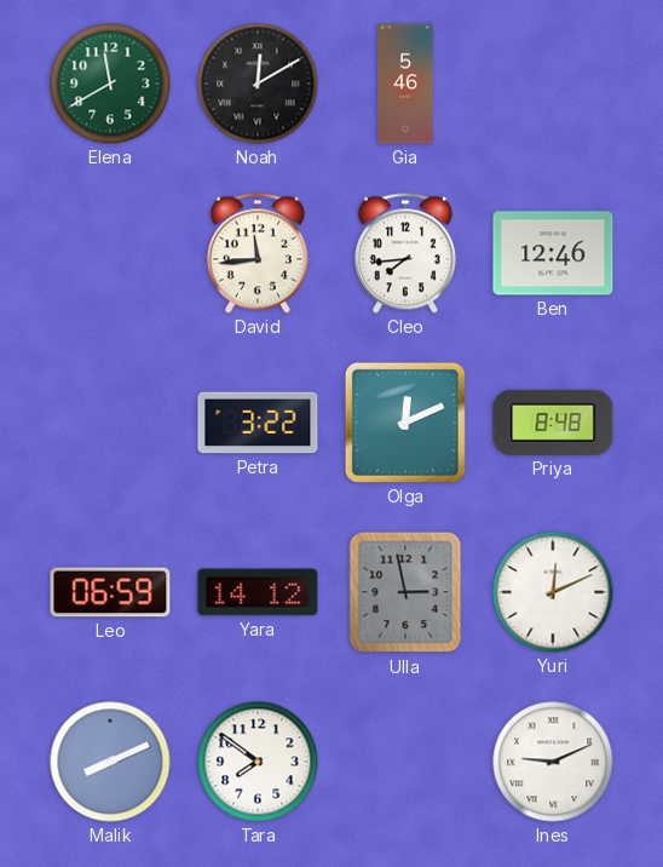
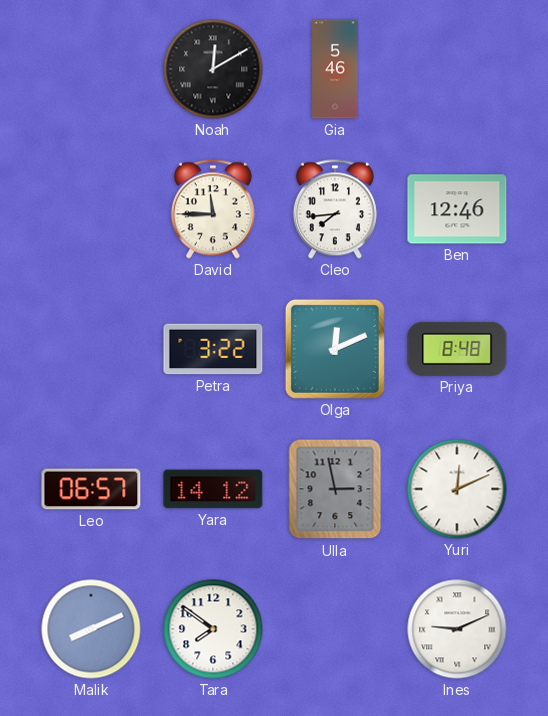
Elena: 11:40 -> none (110, 84)
David: 11:44 -> 11:45 (213, 209)
Leo: 06:59 -> 06:57 (91, 489)
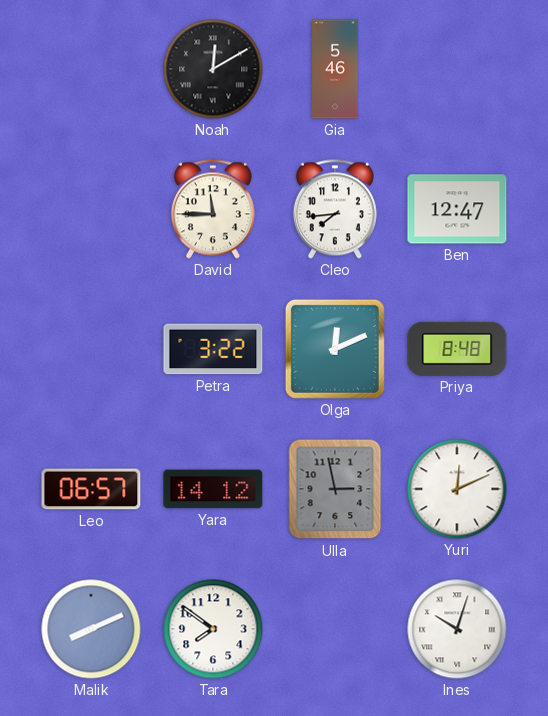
Ben: 12:46 -> 12:47 (457, 209)
Ines: 9:11 -> 10:03 (457, 629)
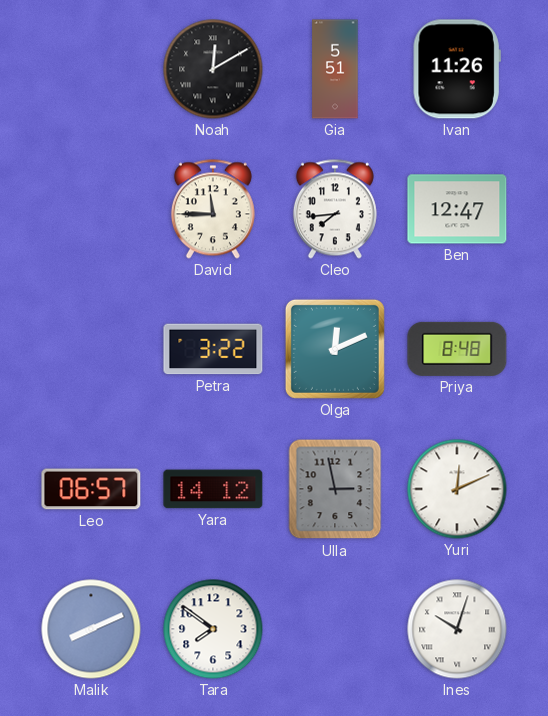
Gia: 5:46 -> 5:51 (335, 69)
Ivan: none -> 11:26 (457, 69)
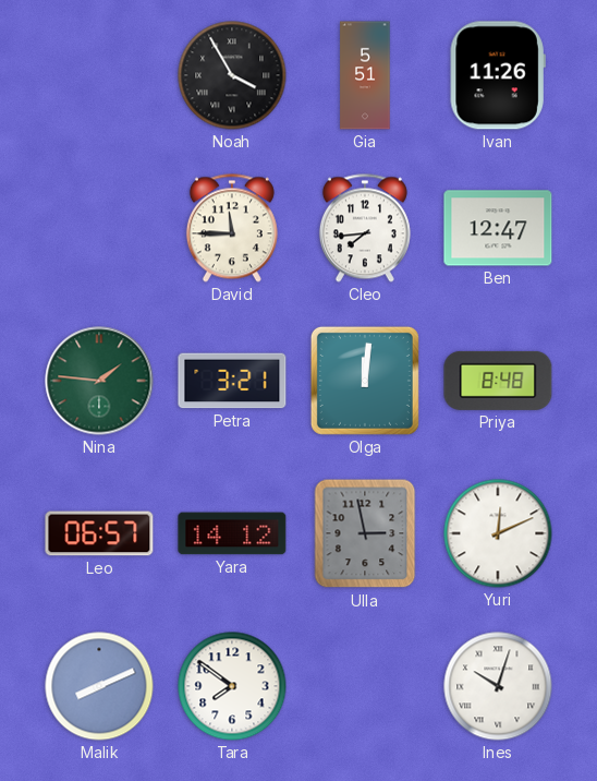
Noah: 12:10 -> 3:55 (232, 75)
Nina: none -> 1:46 (99, 381)
Petra: 3:22 -> 3:21 (232, 381)
Olga: 12:11 -> 12:01 (365, 381)
